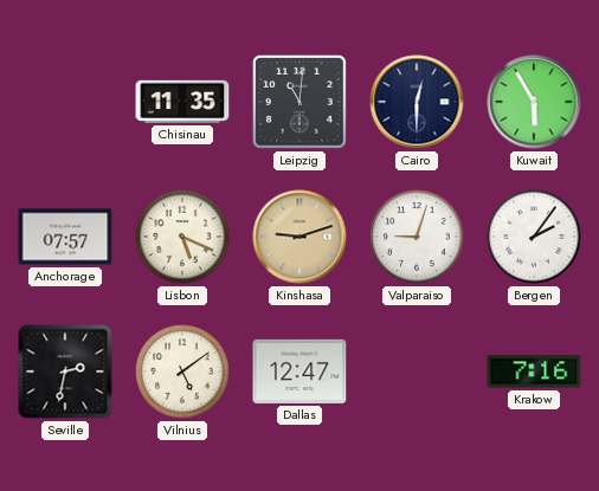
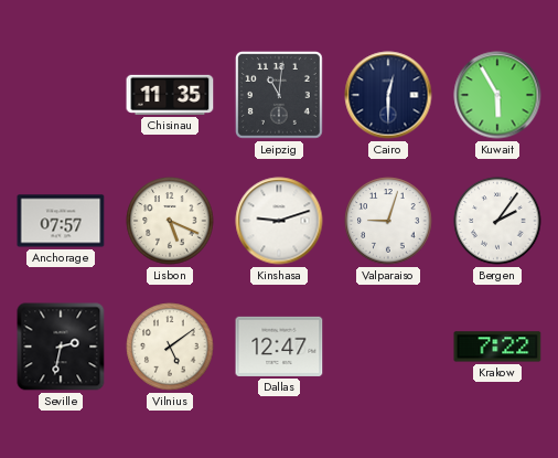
Kinshasa dial: champagne -> white (279, 221)
Krakow: 7:16 -> 7:22 (497, 347)
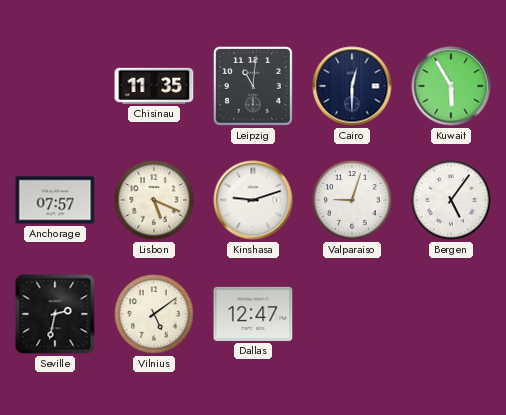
Bergen: 2:06 -> 5:06 (451, 200)
Krakow: 7:22 -> none (497, 347)
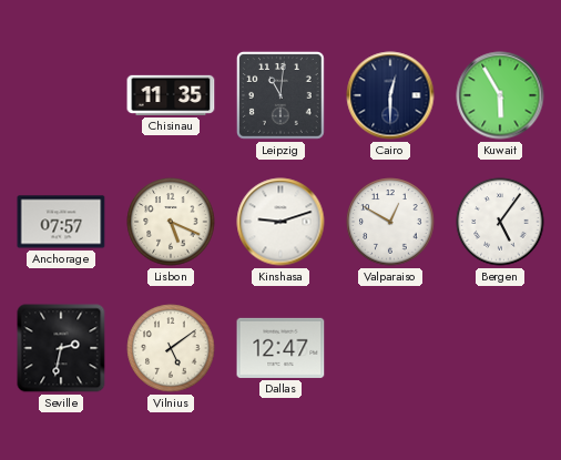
Valparaiso: 9:03 -> 12:50 (390, 222)
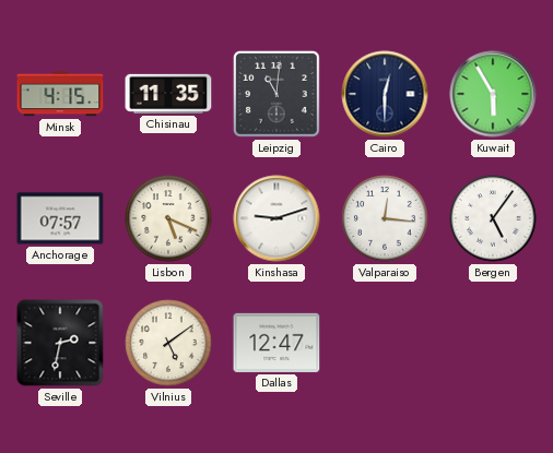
Minsk: none -> 4:15 (60, 94)
Valparaiso: 12:50 -> 12:16 (385, 218)
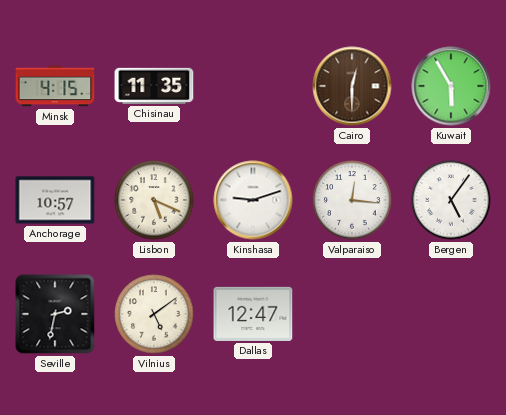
Leipzig: 11:01 -> none (276, 94)
Cairo dial: navy -> brown (352, 86)
Anchorage: 07:57 -> 10:57 (55, 200)
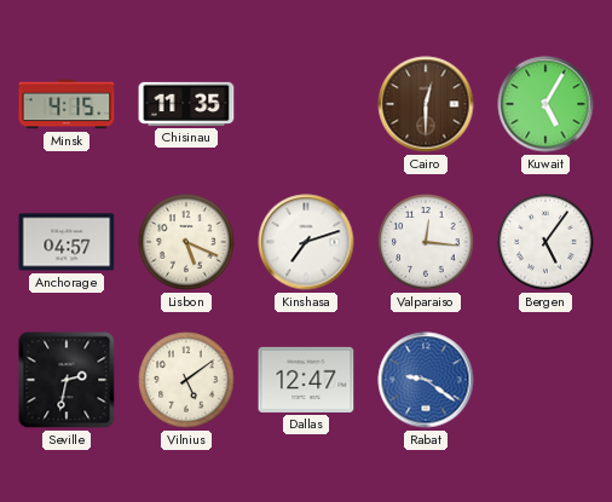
Kuwait: 5:55 -> 5:05 (545, 104)
Anchorage: 10:57 -> 04:57 (67, 242)
Kinshasa: 9:12 -> 7:12 (306, 242)
Rabat: none -> 9:21 (426, 380)
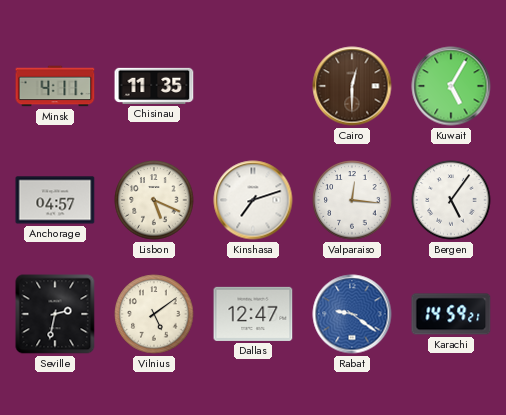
Minsk: 4:15 -> 4:11 (55, 86)
Karachi: none -> 14:59 (451, 314)
